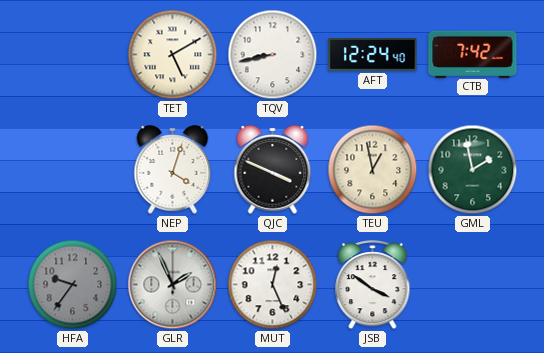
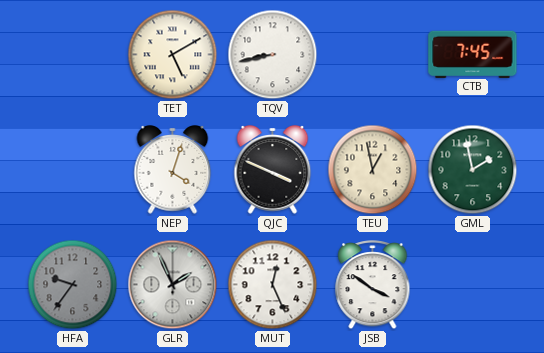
AFT: 12:24 -> none (373, 55)
CTB: 7:42 -> 7:45 (473, 54)
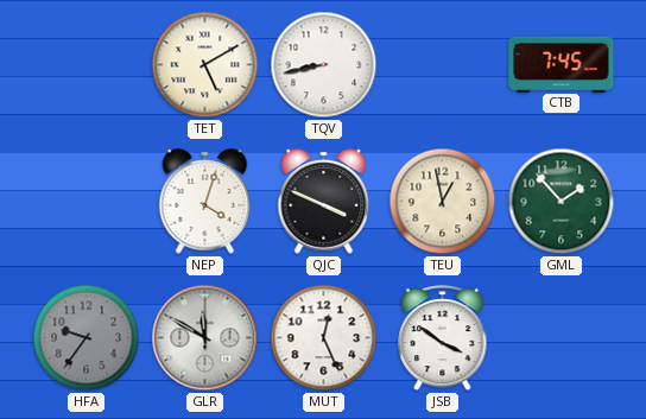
GML: 1:58 -> 1:53 (562, 202)
GLR: 1:56 -> 11:50 (205, 338)
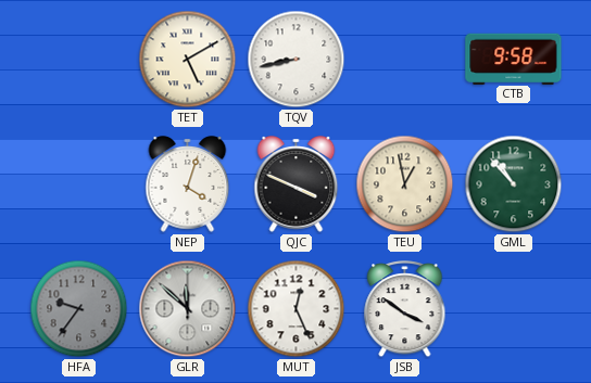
CTB: 7:45 -> 9:58 (514, 59)
GML: 1:53 -> 10:53 (514, 184)
GLR: 11:50 -> 11:52 (188, 309)
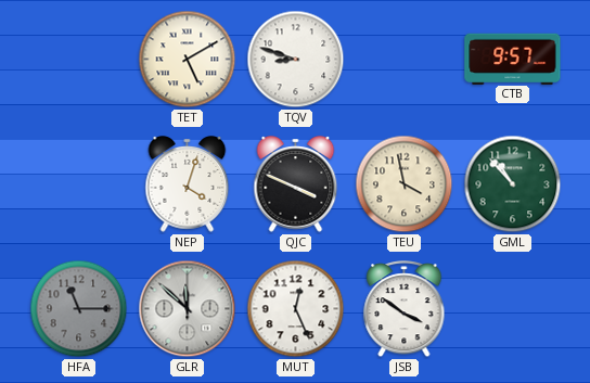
TQV: 8:43 -> 8:48 (296, 60)
CTB: 9:58 -> 9:57 (513, 59)
TEU: 12:58 -> 3:58 (405, 184)
HFA: 9:36 -> 11:15 (79, 309)
